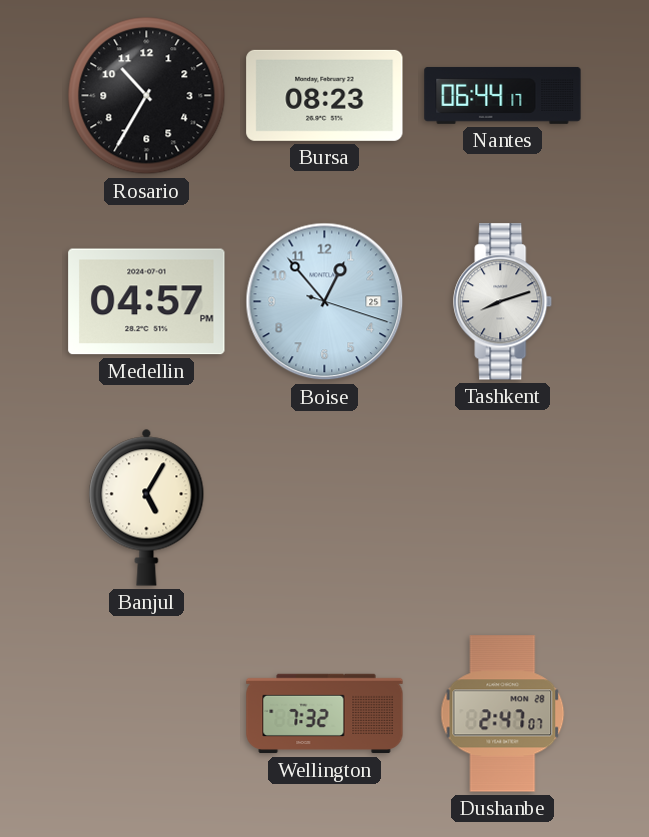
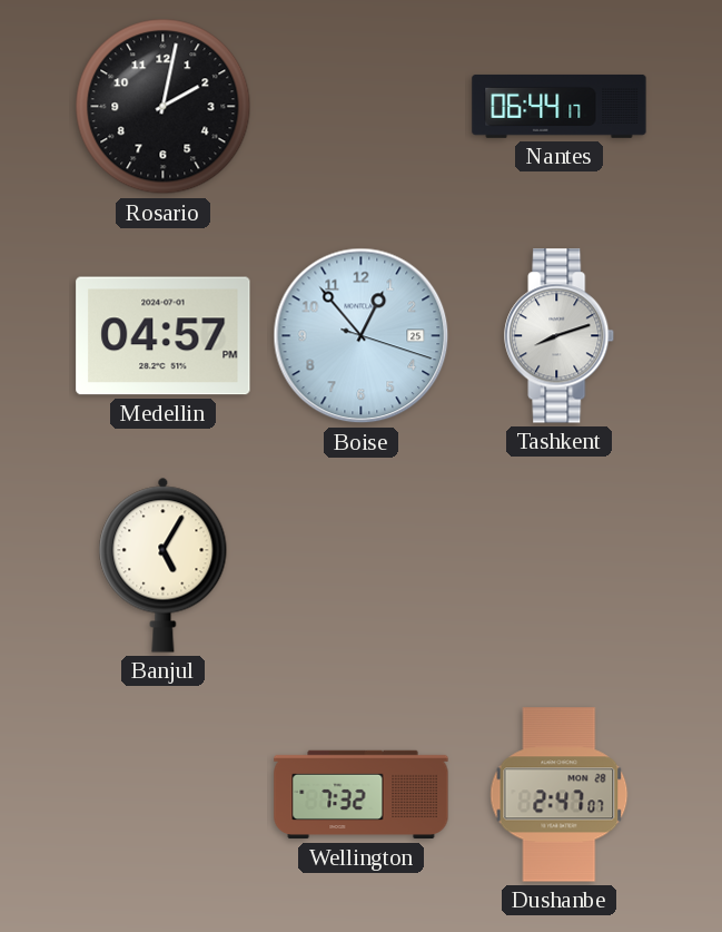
Rosario: 10:35 -> 2:02 (164, 107)
Bursa: 08:23 -> none (325, 95)
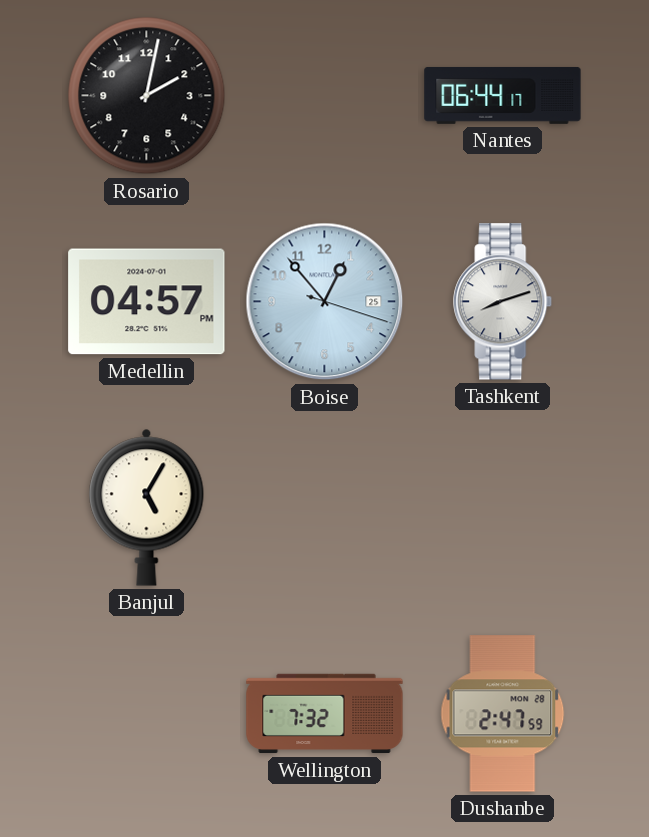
Dushanbe: 2:47:07 -> 2:47:59 (503, 714)
